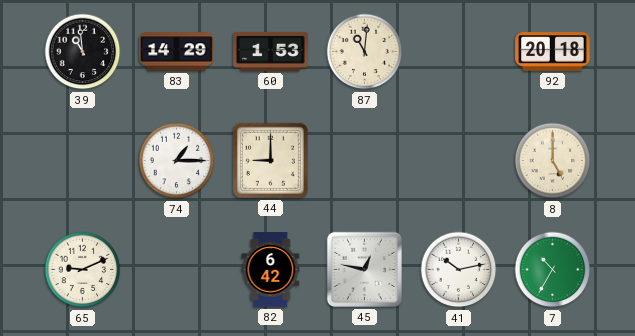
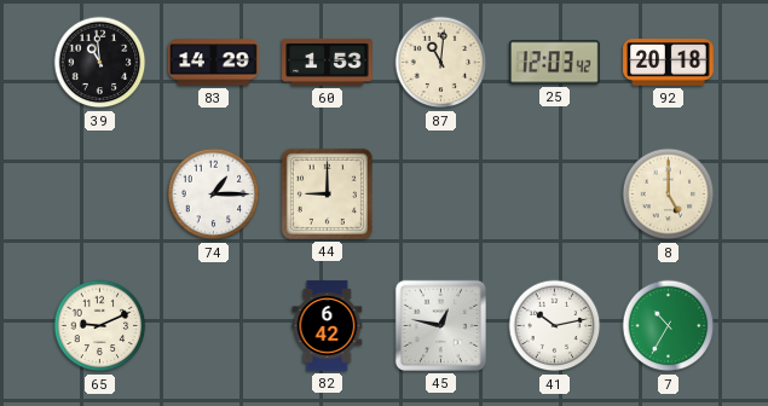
25: none -> 12:03 (555, 63)
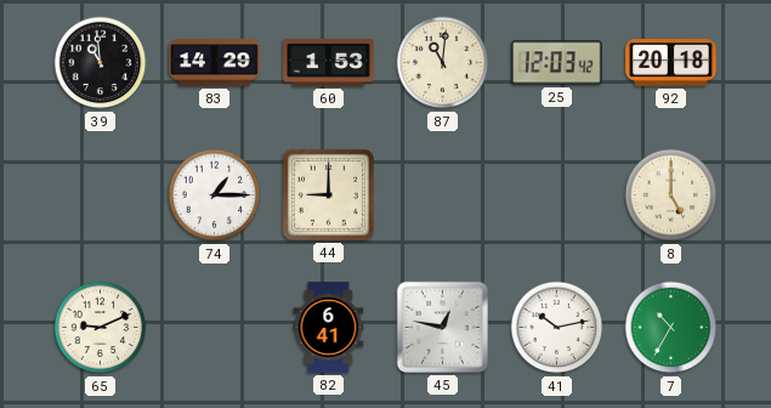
82: 6:42 -> 6:41 (329, 328)
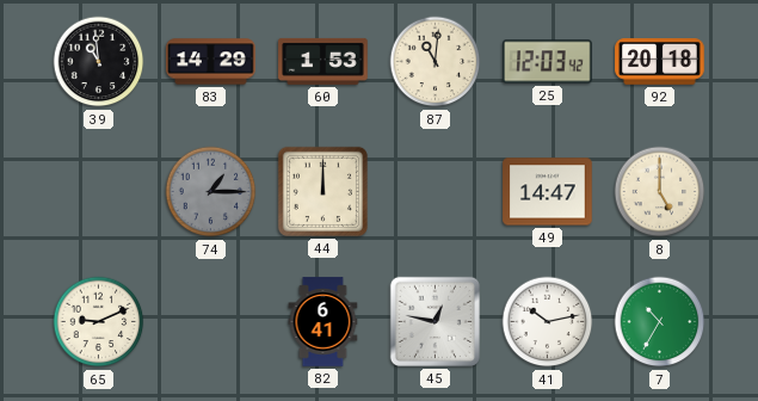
74 dial: white -> grey (211, 192)
44: 9:00 -> 12:00 (322, 191)
49: none -> 14:47 (548, 192)
